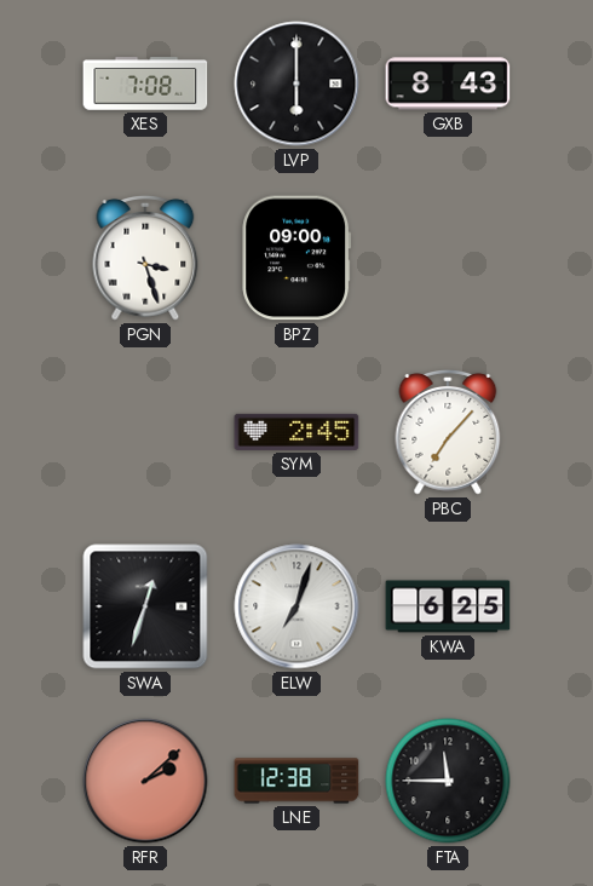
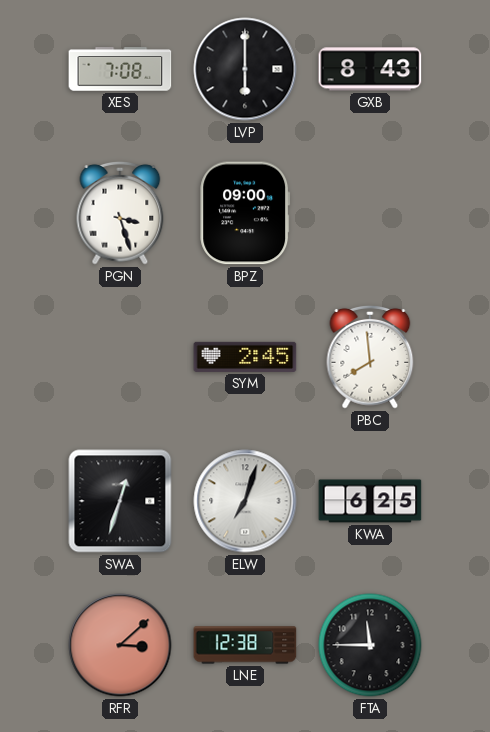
PBC: 7:07 -> 7:59 (370, 357)
RFR: 2:08 -> 3:08 (120, 645)
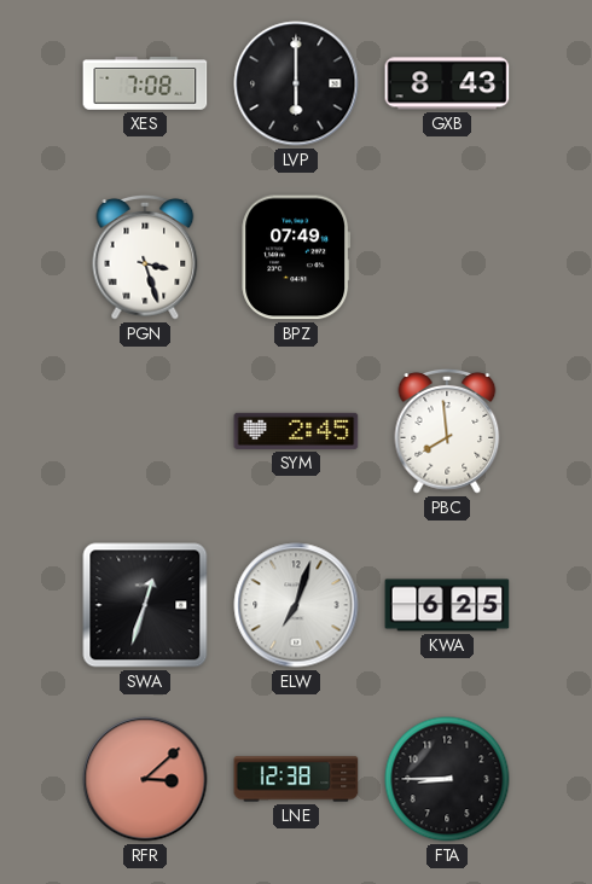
BPZ: 09:00 -> 07:49 (296, 257)
FTA: 11:45 -> 8:45 (447, 779)
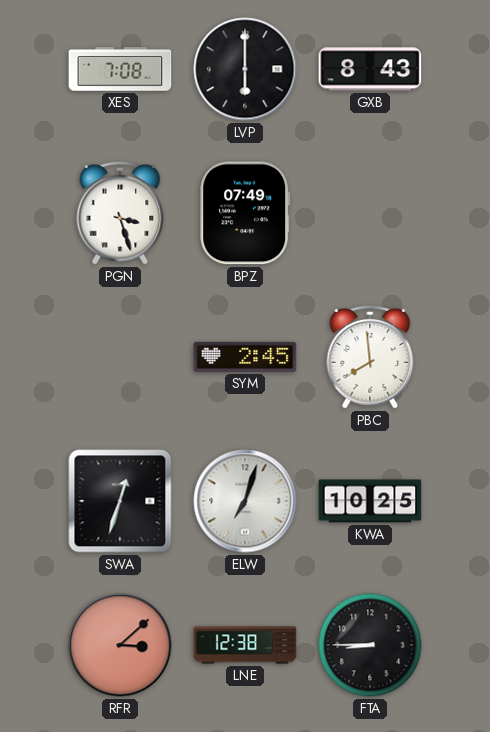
KWA: 6:25 -> 10:25 (370, 501)
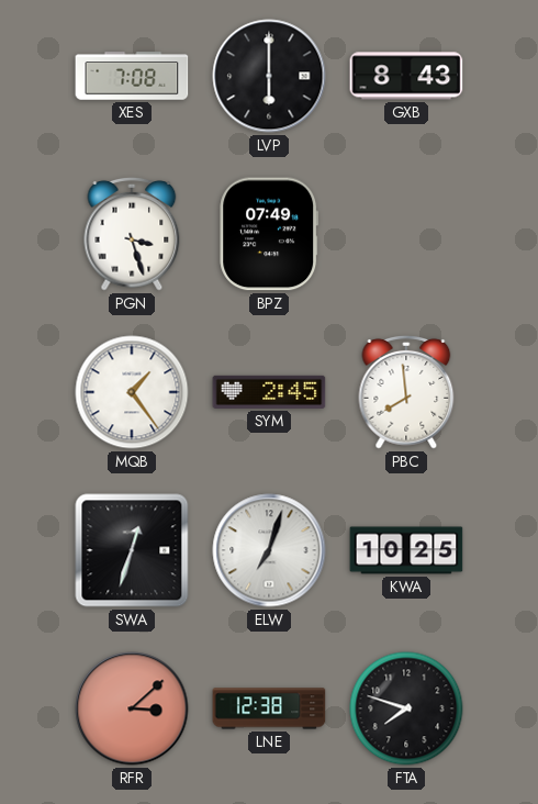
MQB: none -> 1:24 (132, 392)
FTA: 8:45 -> 7:48 (406, 708)
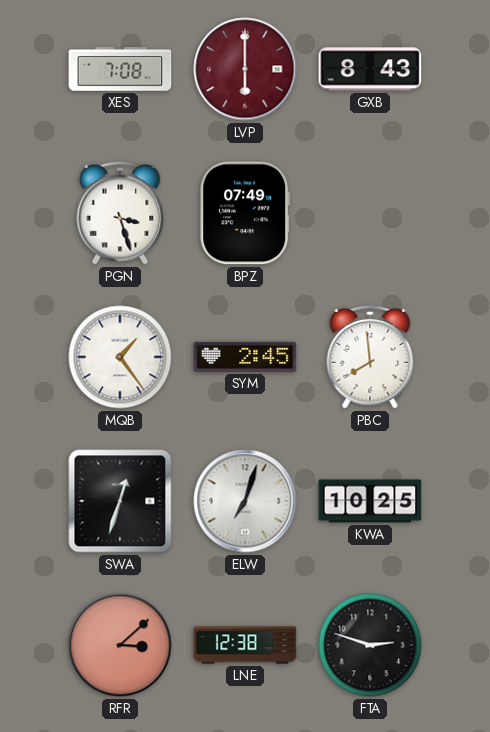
LVP dial: black -> burgundy (245, 69)
FTA: 7:48 -> 2:48 (370, 645)
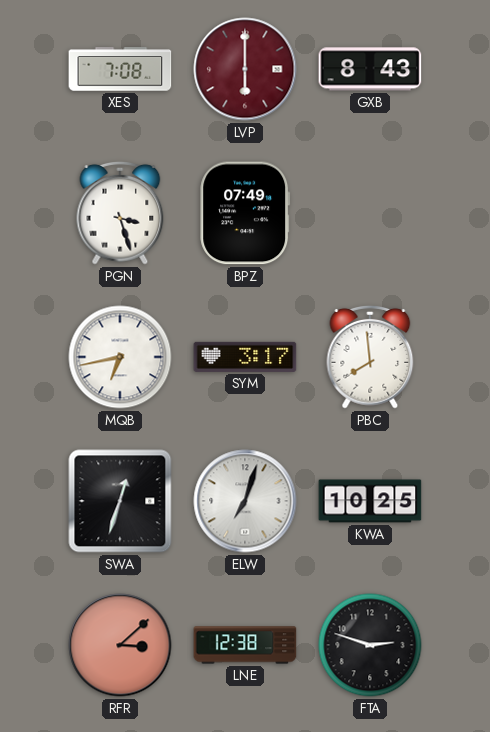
MQB: 1:24 -> 6:43 (120, 357)
SYM: 2:45 -> 3:17 (245, 357)
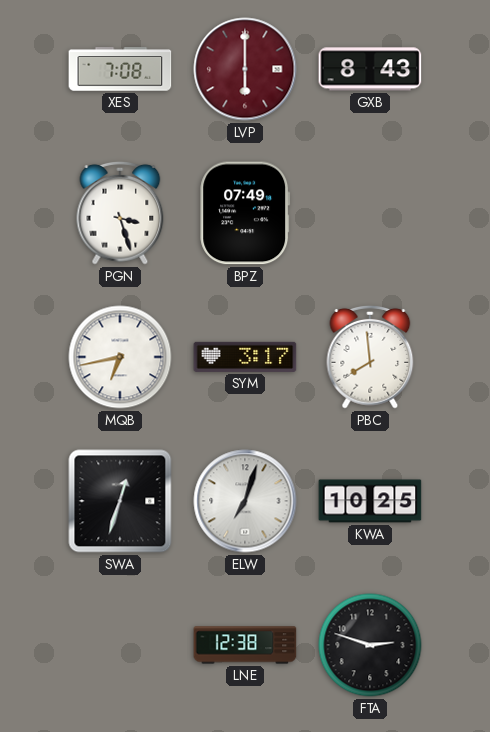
RFR: 3:08 -> none (120, 645)
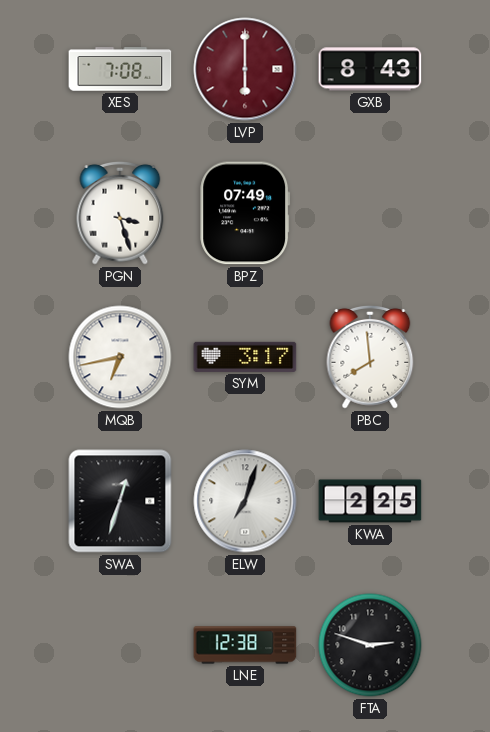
KWA: 10:25 -> 2:25 (370, 501)
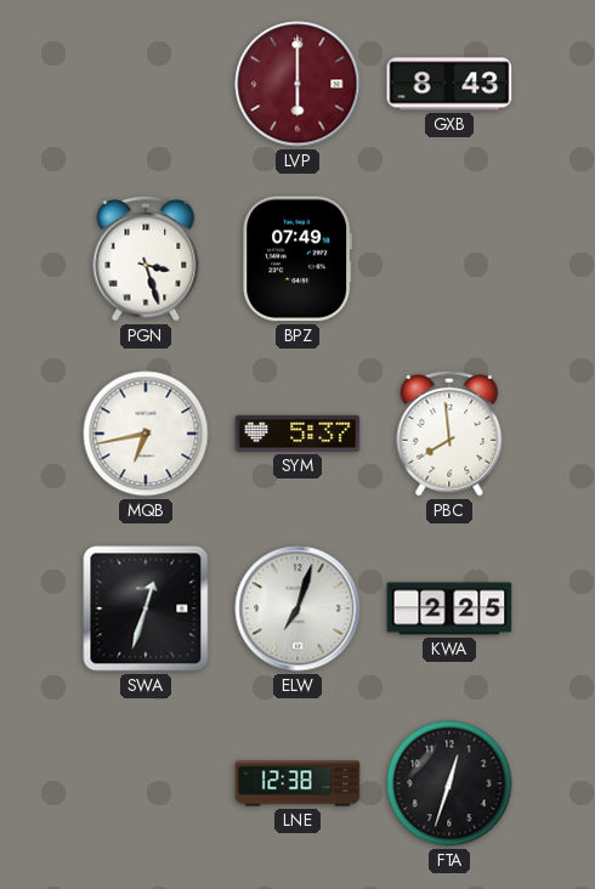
XES: 7:08 -> none (120, 69)
SYM: 3:17 -> 5:37 (297, 434)
FTA: 2:48 -> 12:33 (449, 783)
